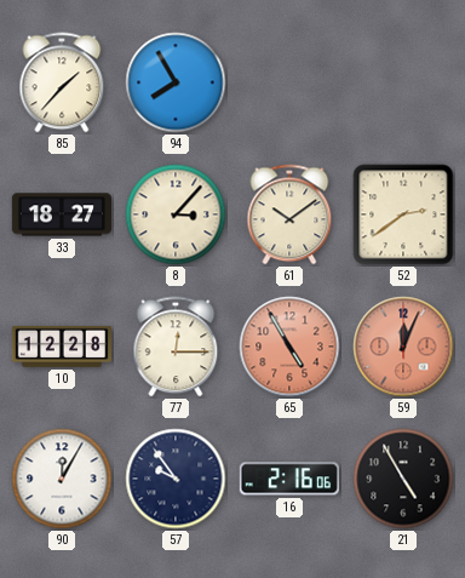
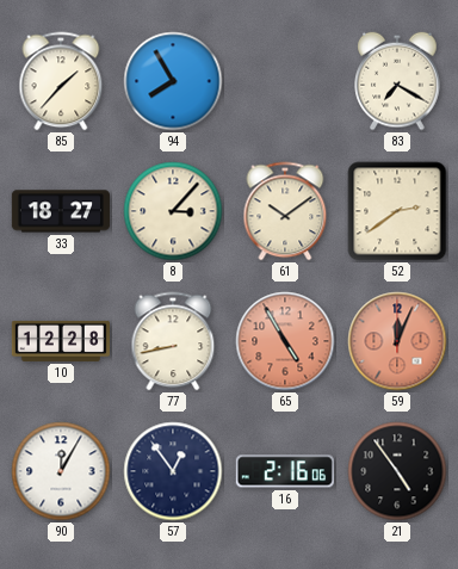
83: none -> 7:20 (397, 81)
77: 12:15 -> 8:43 (173, 341)
57: 9:54 -> 12:54 (173, 471)
21: 4:55 -> 4:54 (397, 471)
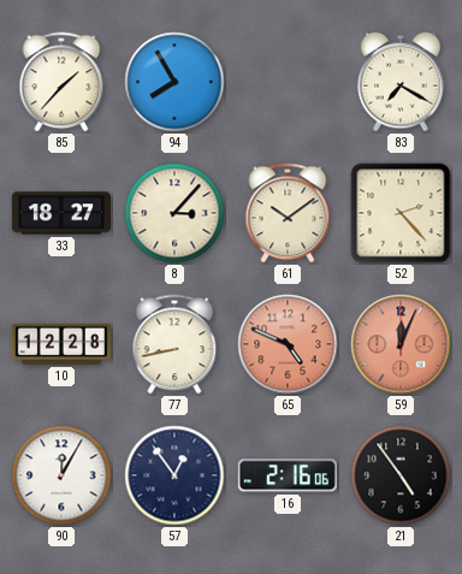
52: 2:39 -> 2:23 (401, 213)
65: 4:55 -> 4:49 (288, 344)
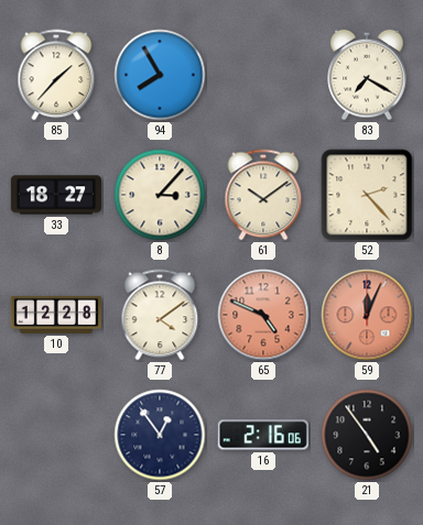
77: 8:43 -> 4:09 (160, 315)
90: 12:05 -> none (61, 475)
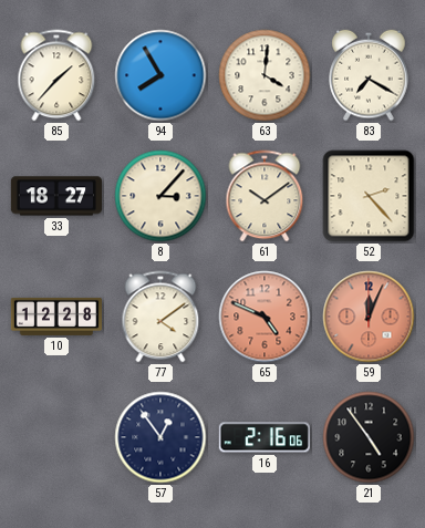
63: none -> 4:01 (265, 75)
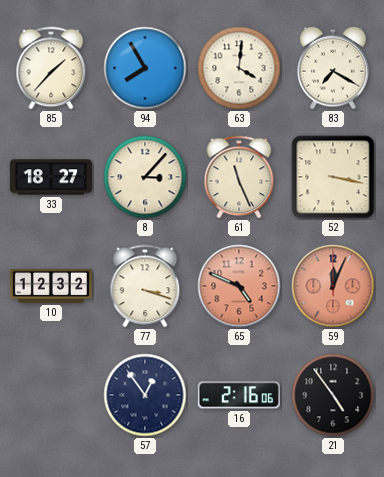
61: 10:09 -> 11:26 (239, 177)
52: 2:23 -> 3:17 (333, 177)
10: 12:28 -> 12:32 (51, 286)
77: 4:09 -> 3:18 (145, 286)
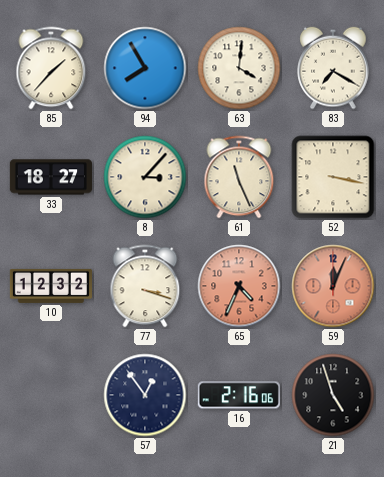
65: 4:49 -> 4:34 (239, 286)
21: 4:54 -> 4:57 (333, 395)
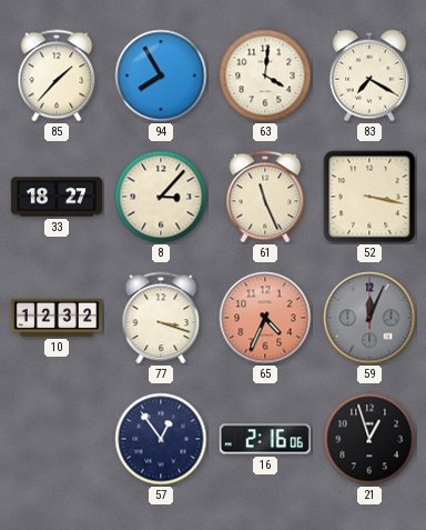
59 dial: salmon -> grey (369, 318)
21: 4:57 -> 12:57 (369, 439)
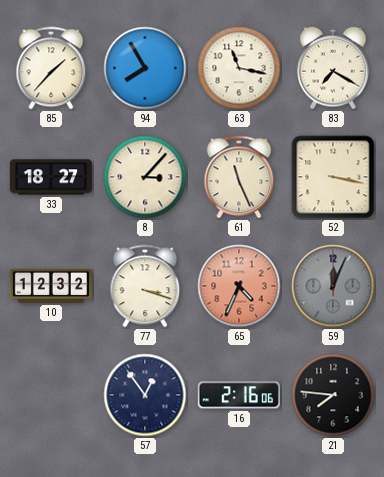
63: 4:01 -> 11:17 (239, 68)
21: 12:57 -> 7:46 (333, 395)
